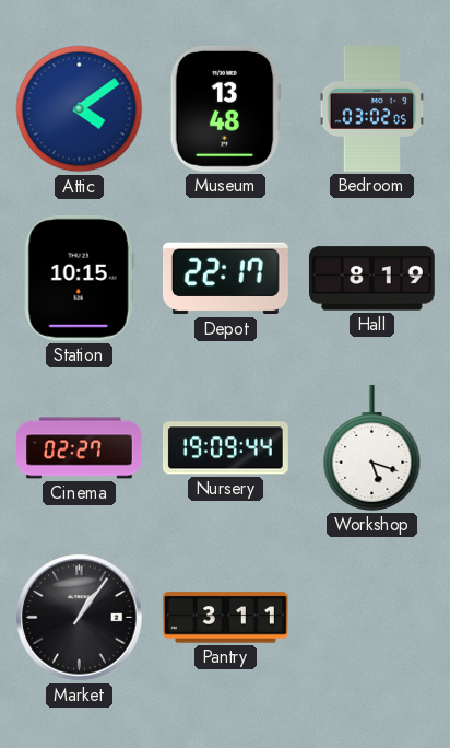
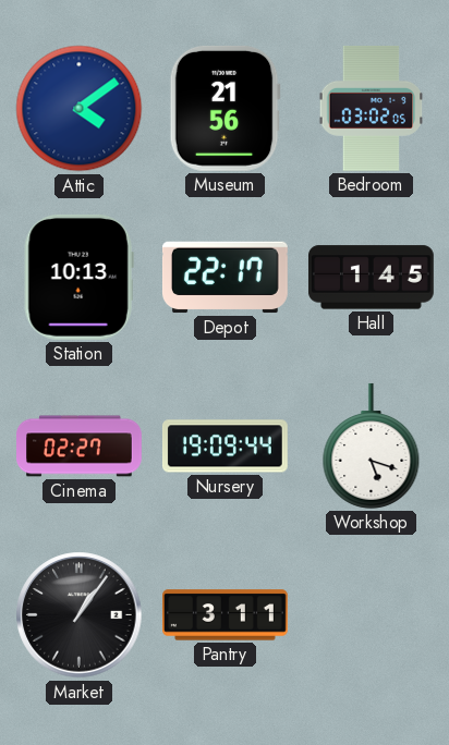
Museum: 13:48 -> 21:56 (225, 108)
Station: 10:15 -> 10:13 (78, 277)
Hall: 8:19 -> 1:45 (371, 278)
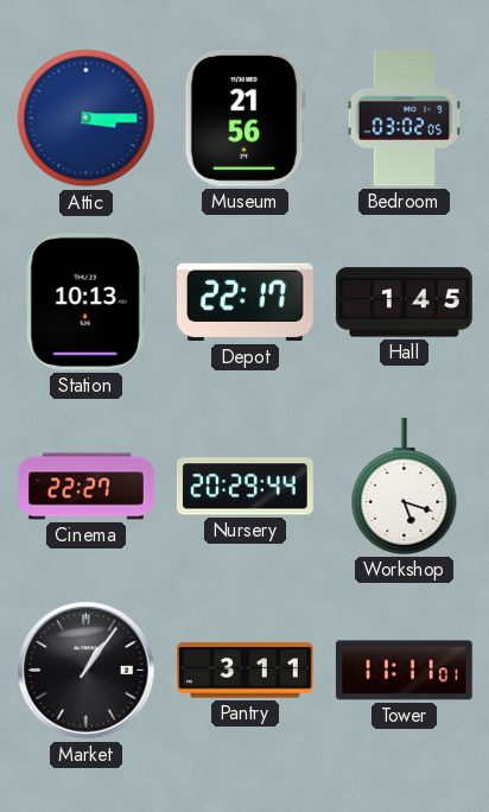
Attic: 4:09 -> 3:15 (87, 119)
Cinema: 02:27 -> 22:27 (87, 487)
Nursery: 19:09 -> 20:29 (244, 487)
Tower: none -> 11:11 (404, 671)
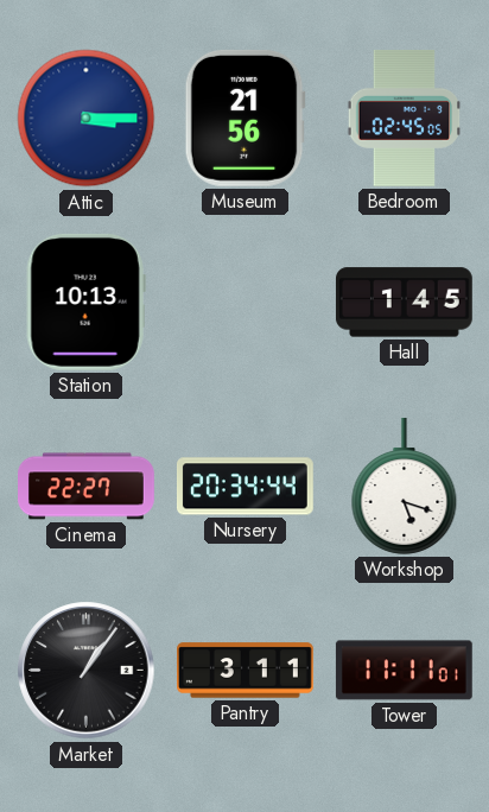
Bedroom: 03:02 -> 02:45 (405, 118)
Depot: 22:17 -> none (244, 303)
Nursery: 20:29 -> 20:34 (244, 487)
